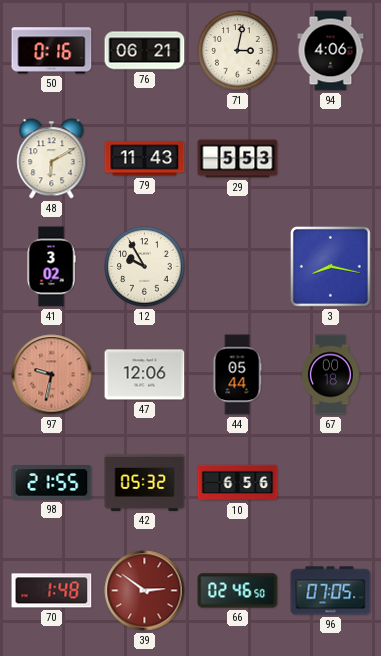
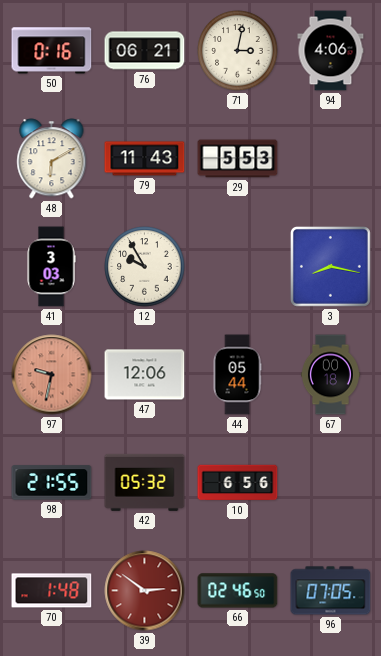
41: 3:02 -> 3:03 (51, 267)
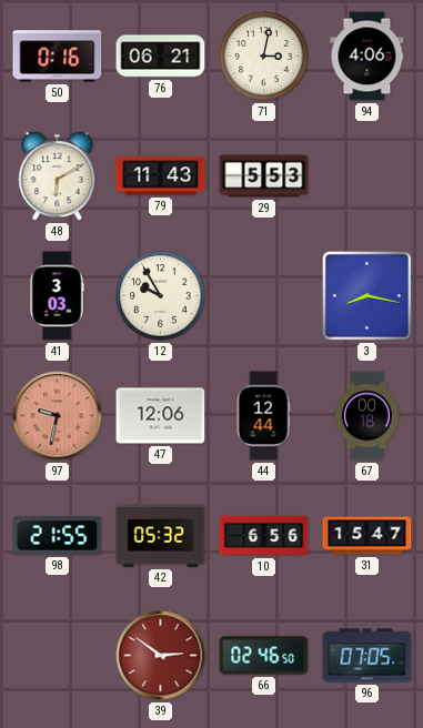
44: 05:44 -> 12:44 (263, 416)
31: none -> 15:47 (367, 536)
70: 1:48 -> none (52, 591)
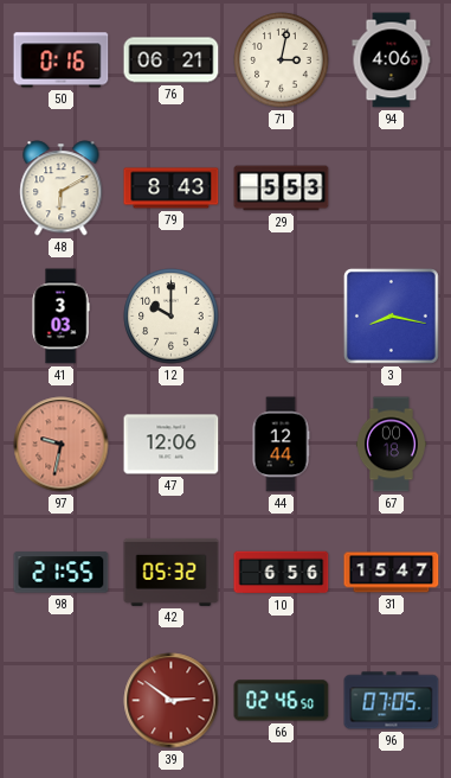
79: 11:43 -> 8:43 (172, 189)
12: 9:55 -> 10:00 (172, 317)
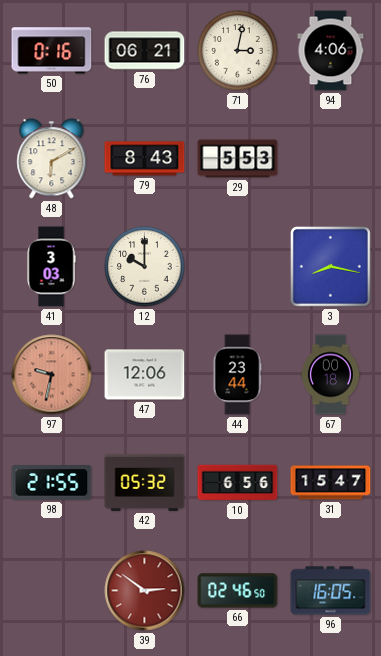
44: 12:44 -> 23:44 (237, 375)
96: 07:05 -> 16:05 (331, 591)
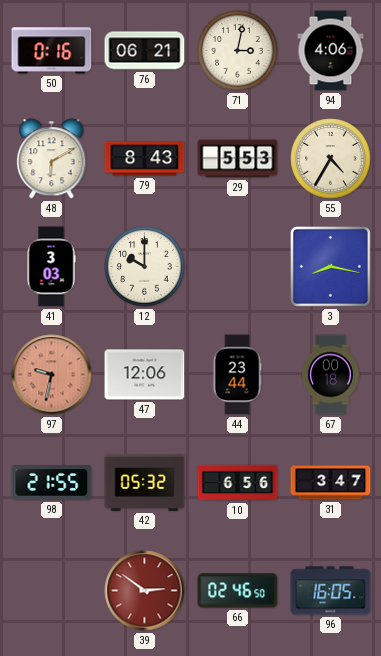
55: none -> 4:35 (331, 159)
31: 15:47 -> 3:47 (331, 483)
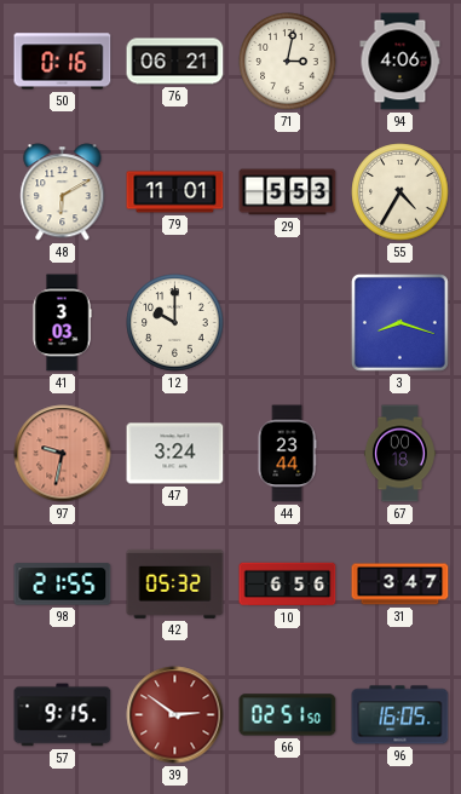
79: 8:43 -> 11:01 (175, 192)
3: 8:17 -> 8:18 (399, 322)
47: 12:06 -> 3:24 (175, 454)
57: none -> 9:15 (63, 715)
66: 02:46 -> 02:51 (288, 715)
